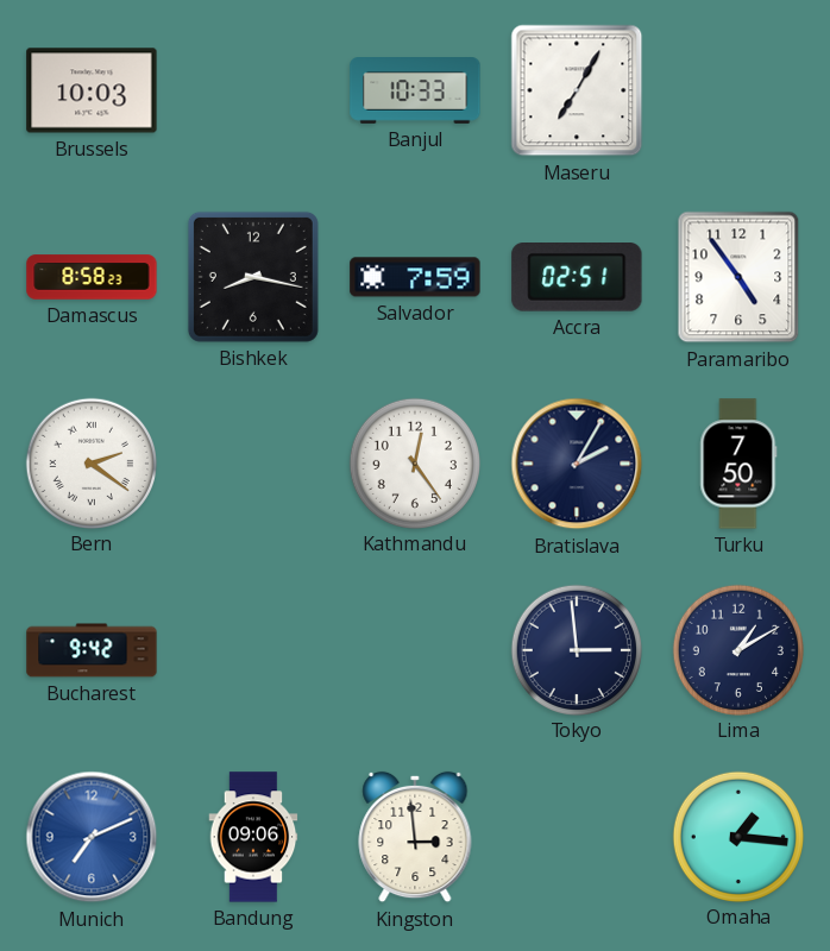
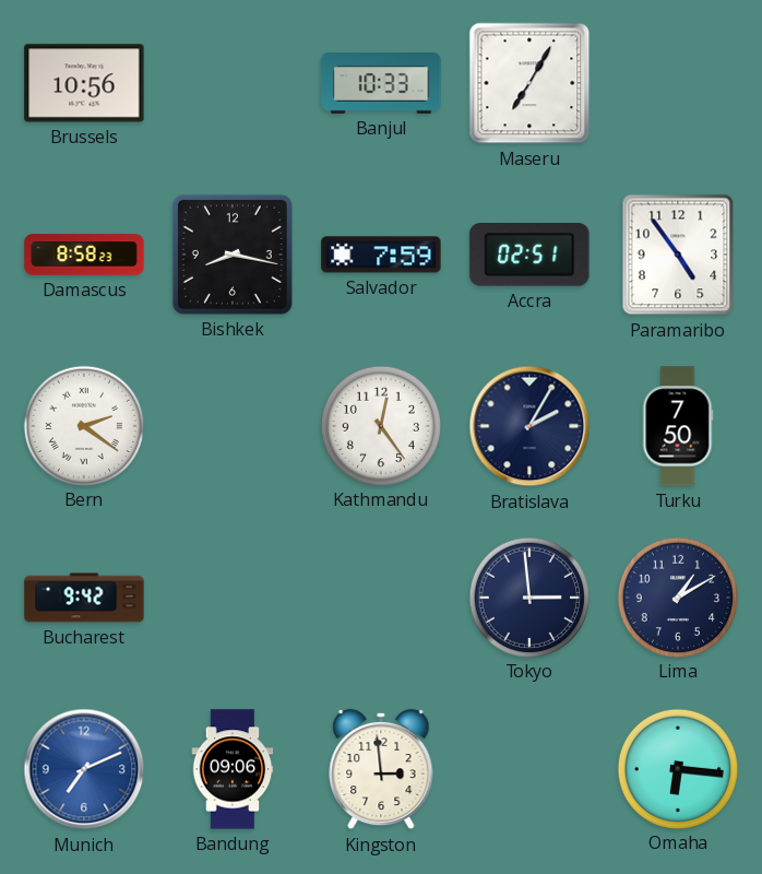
Brussels: 10:03 -> 10:56 (84, 83)
Omaha: 1:16 -> 6:16 (677, 768)
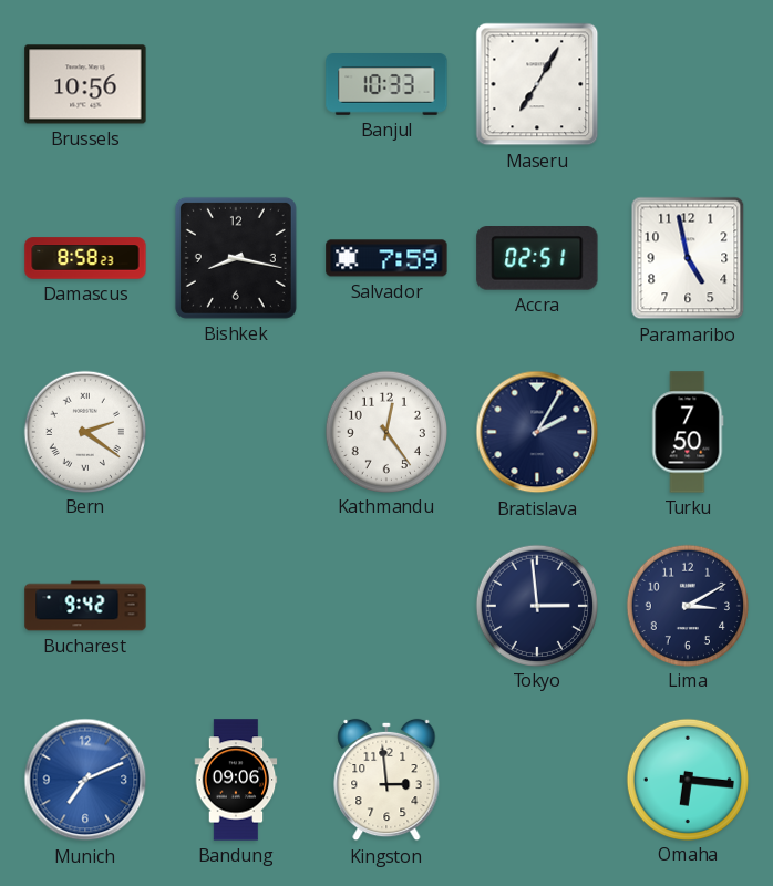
Paramaribo: 4:54 -> 4:58 (688, 258)
Lima: 1:10 -> 3:10 (687, 605)
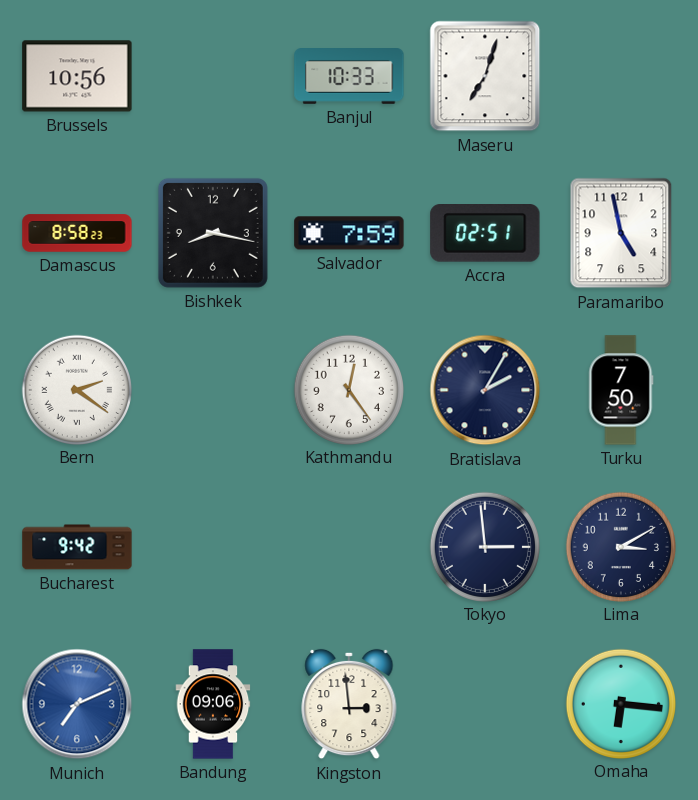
Maseru: 7:05 -> 7:03 (485, 76)
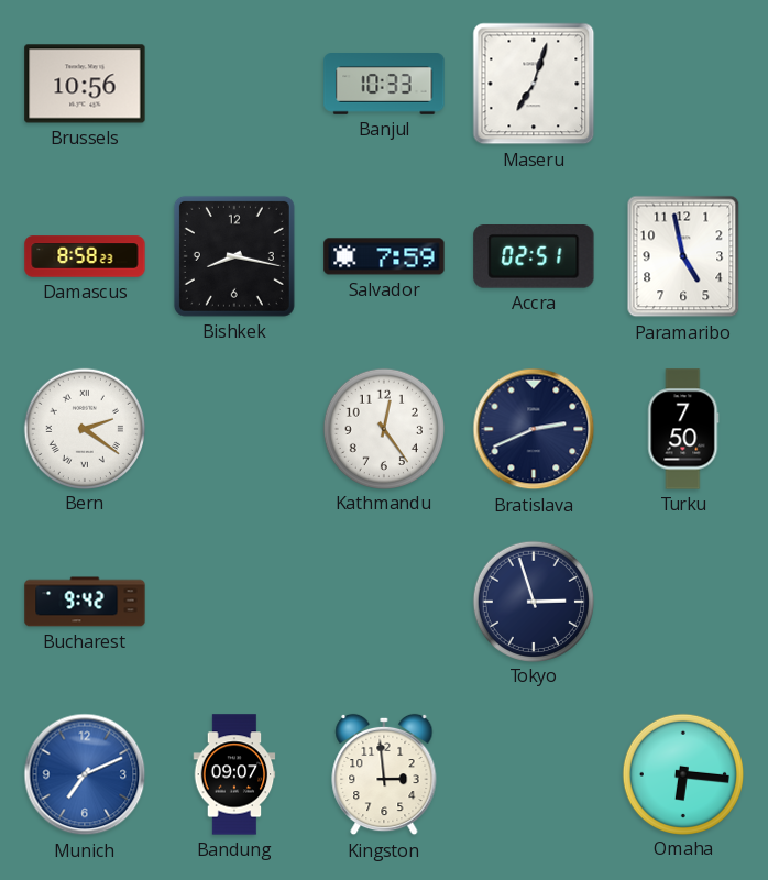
Bratislava: 2:05 -> 2:41 (534, 429)
Tokyo: 2:59 -> 2:57 (533, 601)
Lima: 3:10 -> none (620, 546)
Bandung: 09:06 -> 09:07 (234, 774)
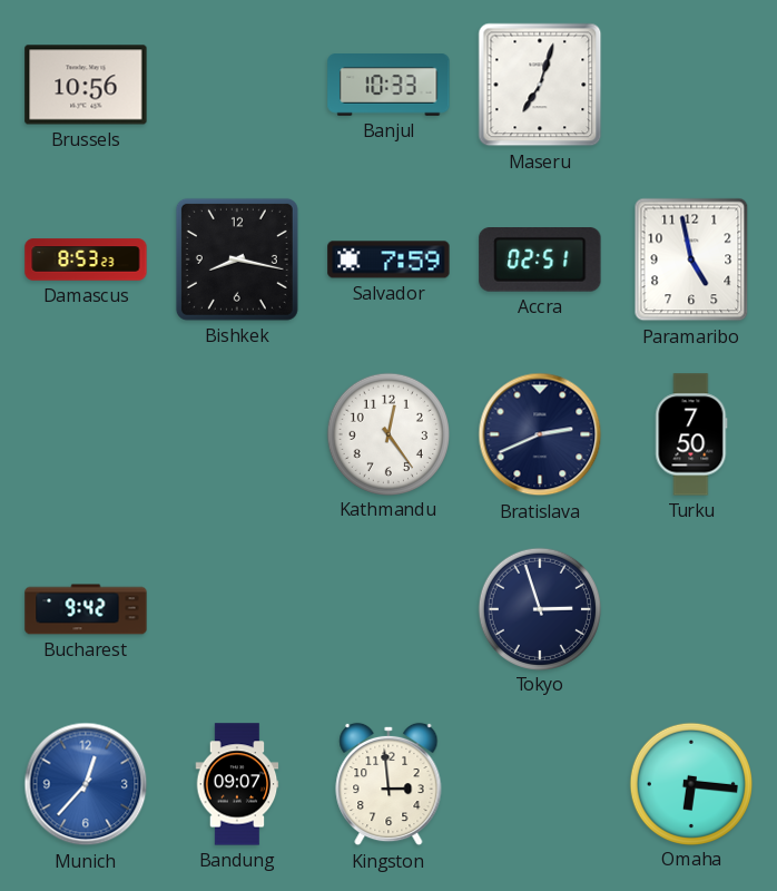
Damascus: 8:58 -> 8:53 (86, 260)
Bern: 2:21 -> none (84, 428)
Munich: 7:11 -> 12:37 (86, 784)
